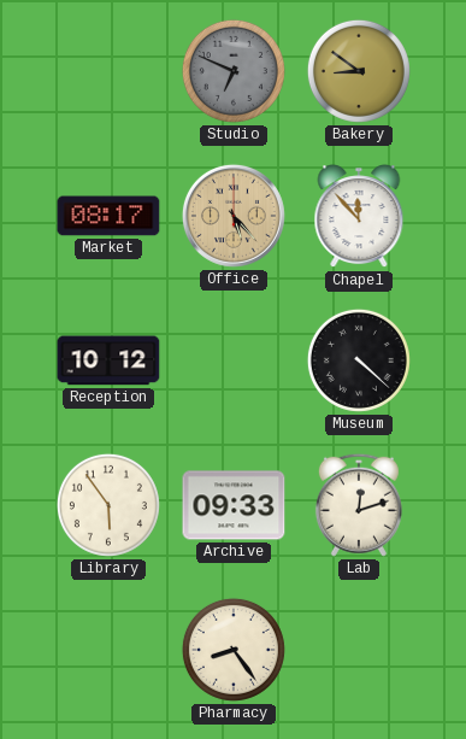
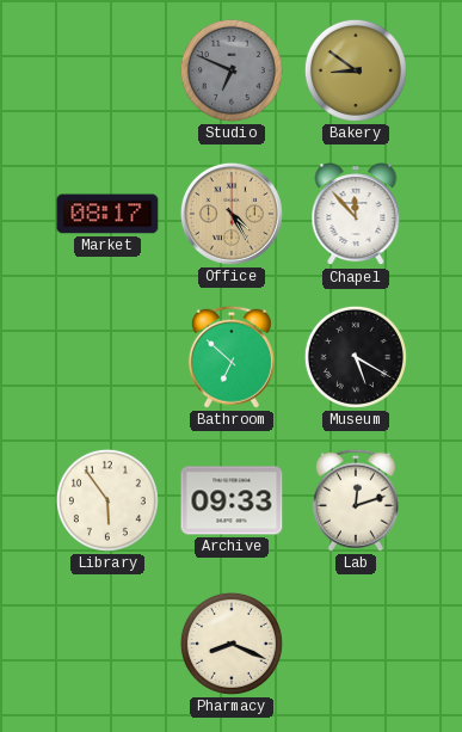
Office: 5:23 -> 4:25 (232, 214)
Reception: 10:12 -> none (108, 360)
Bathroom: none -> 6:52 (232, 357)
Museum: 4:22 -> 5:20 (356, 357)
Pharmacy: 8:24 -> 8:19 (232, 644)
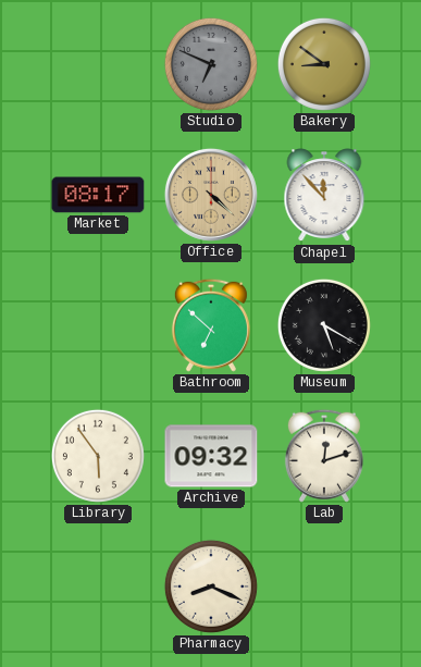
Office: 4:25 -> 4:22 (211, 195)
Archive: 09:33 -> 09:32 (211, 456)
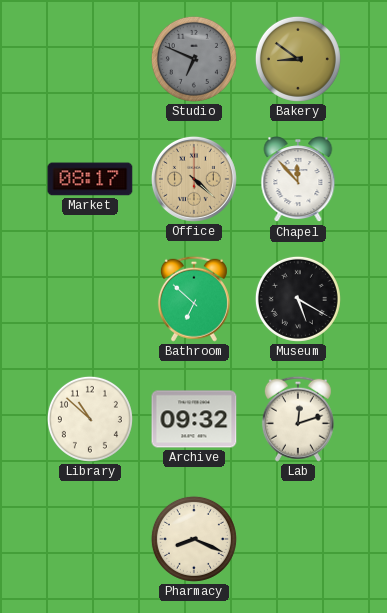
Library: 5:54 -> 10:52 (90, 419)
